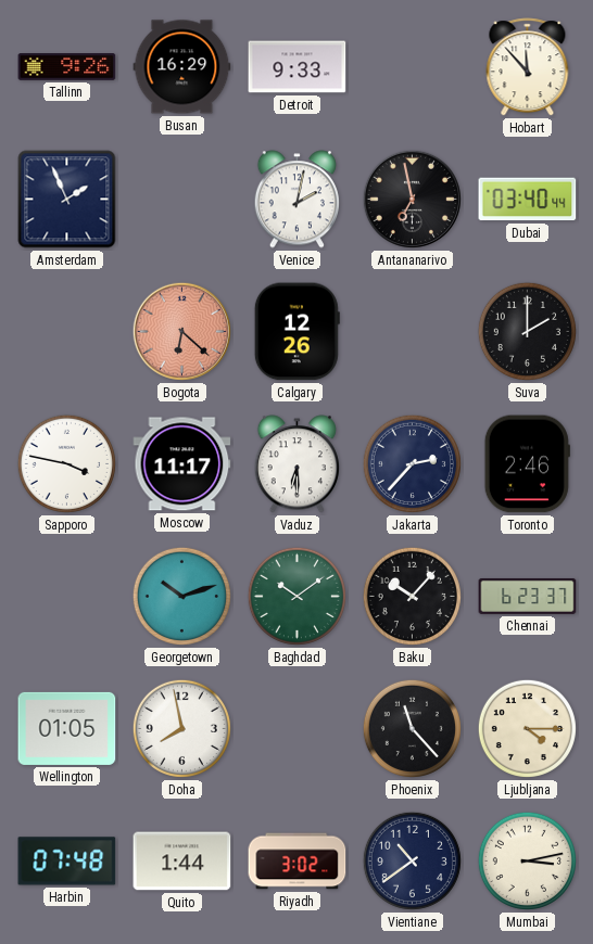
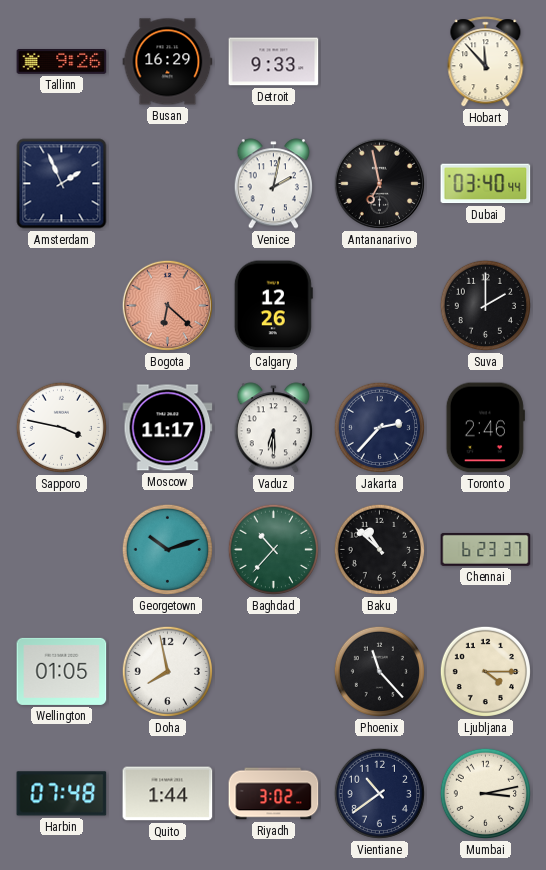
Baghdad: 10:09 -> 10:37 (273, 549)
Baku: 10:07 -> 10:52 (379, 549)
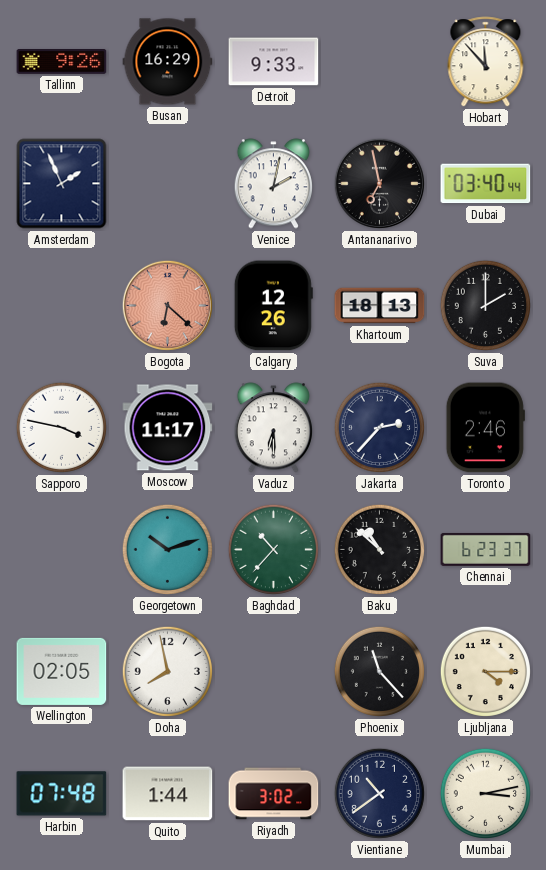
Khartoum: none -> 18:13 (380, 306)
Wellington: 01:05 -> 02:05 (62, 671)
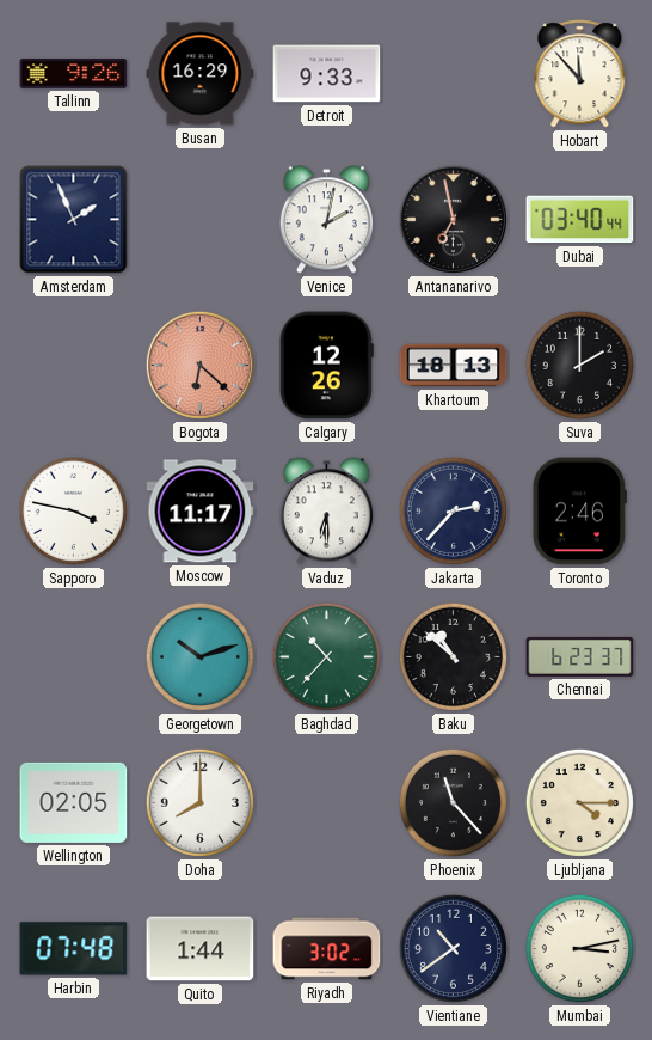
Doha: 7:58 -> 8:00 (199, 802)
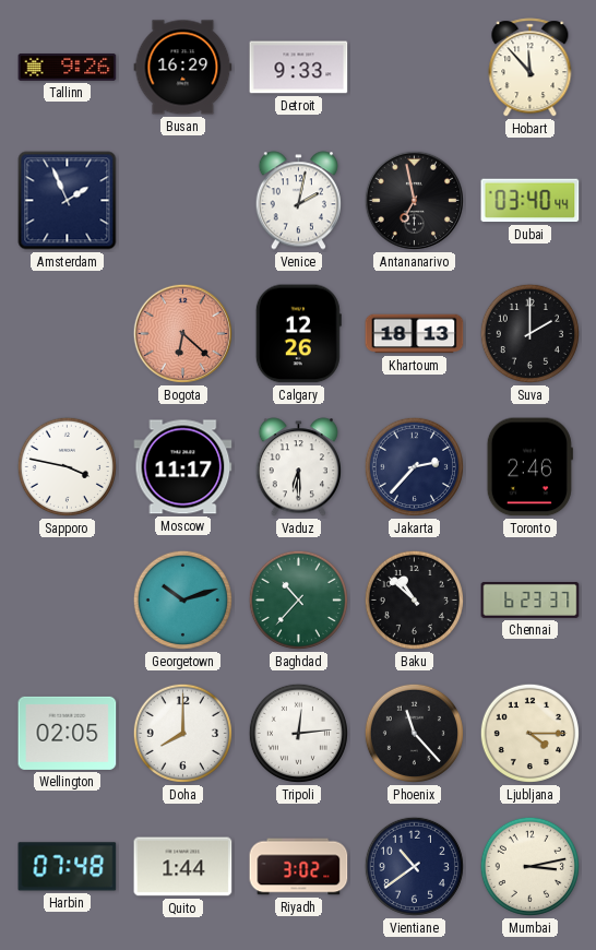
Tripoli: none -> 12:14 (298, 733)
